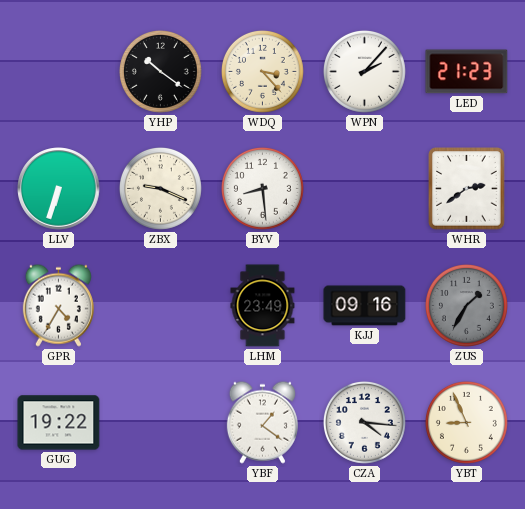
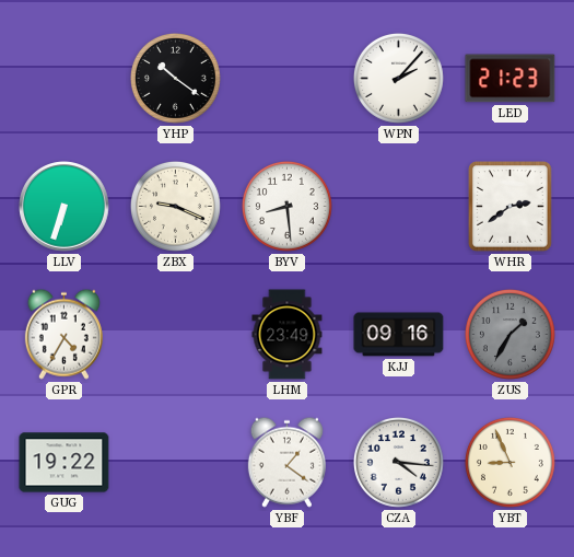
WDQ: 3:23 -> none (262, 71)
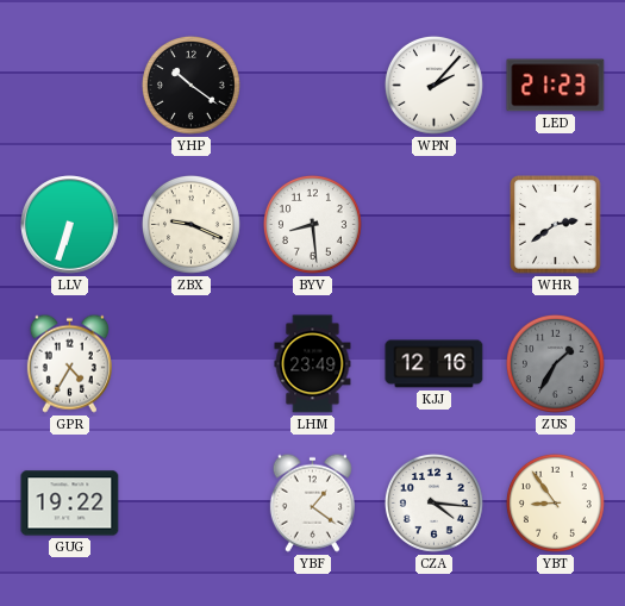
KJJ: 09:16 -> 12:16 (435, 364)
YBT: 8:56 -> 8:54 (555, 502)
